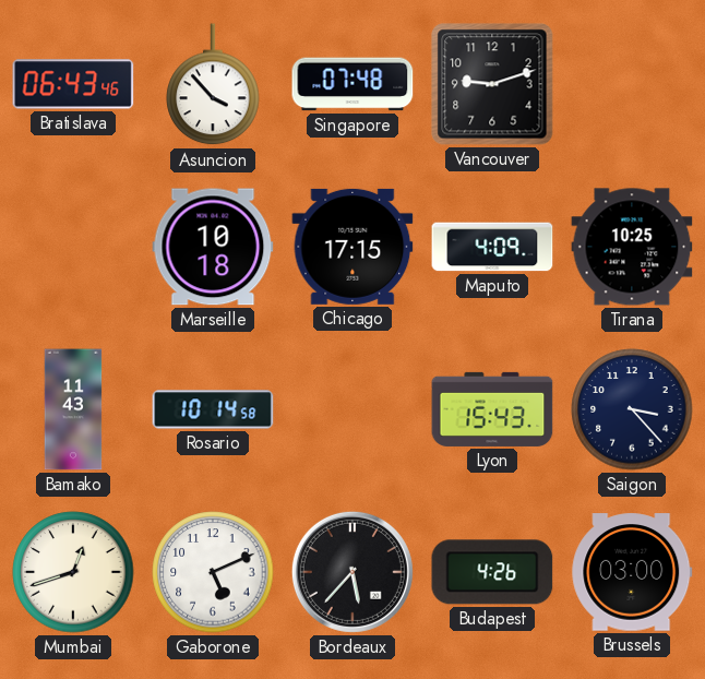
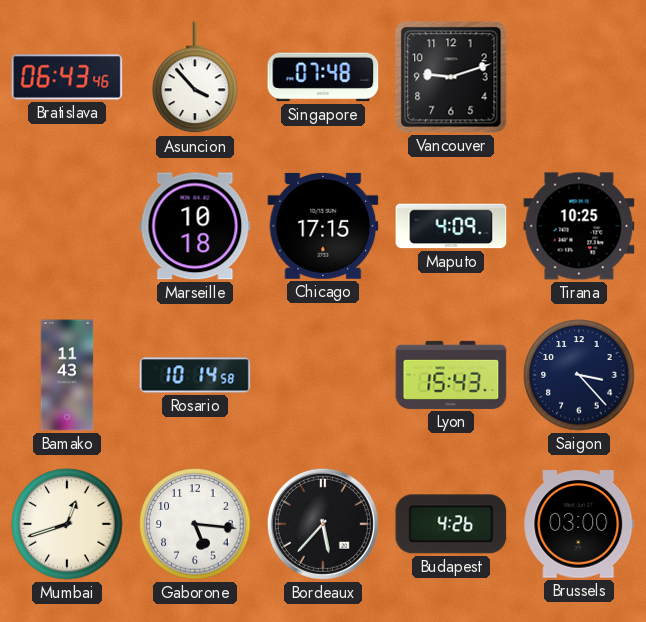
Gaborone: 5:11 -> 5:16 (195, 524)
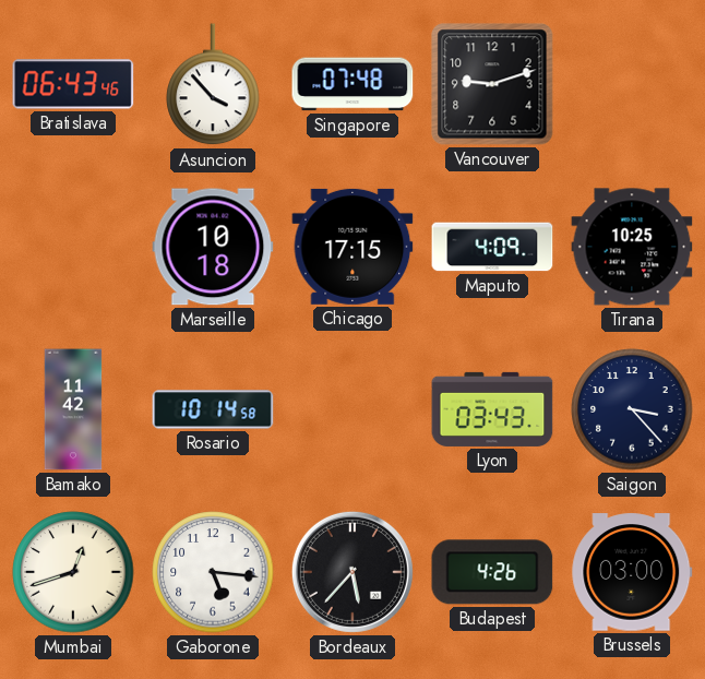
Bamako: 11:43 -> 11:42 (73, 409)
Lyon: 15:43 -> 03:43 (492, 409)
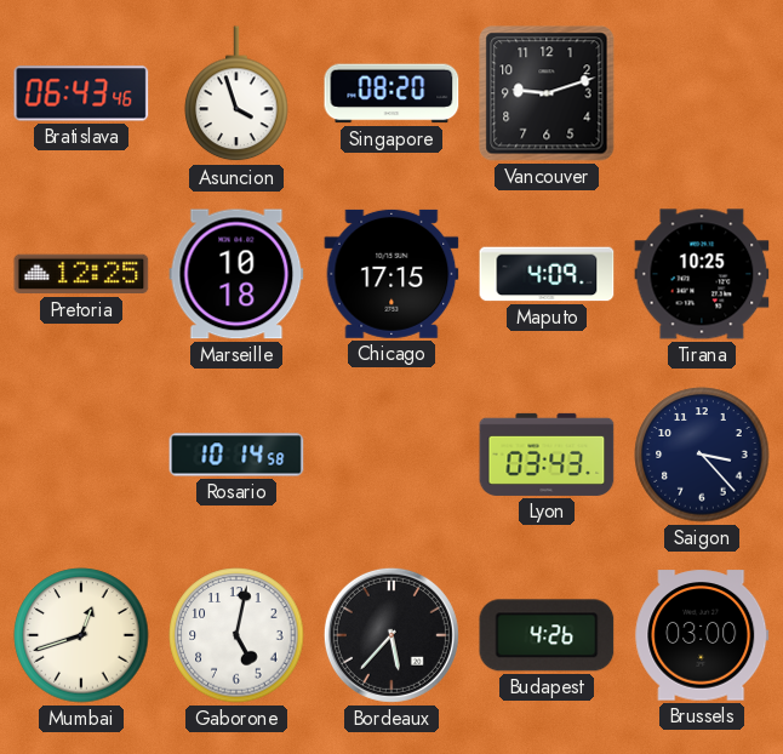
Asuncion: 3:53 -> 3:57 (236, 95)
Singapore: 07:48 -> 08:20 (391, 93)
Pretoria: none -> 12:25 (81, 274)
Bamako: 11:42 -> none (73, 409)
Gaborone: 5:16 -> 5:02 (236, 635)
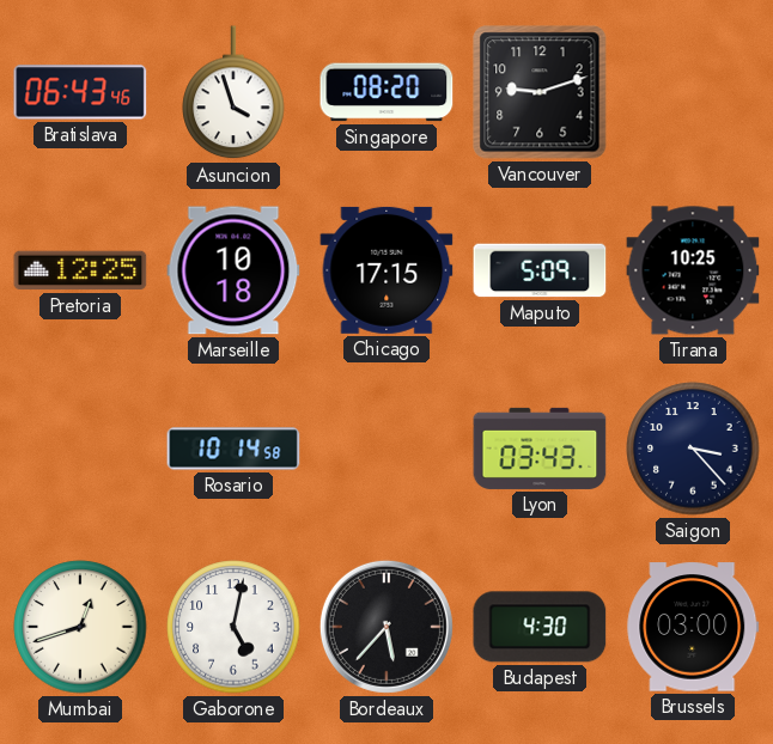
Maputo: 4:09 -> 5:09 (540, 270)
Budapest: 4:26 -> 4:30 (540, 627)
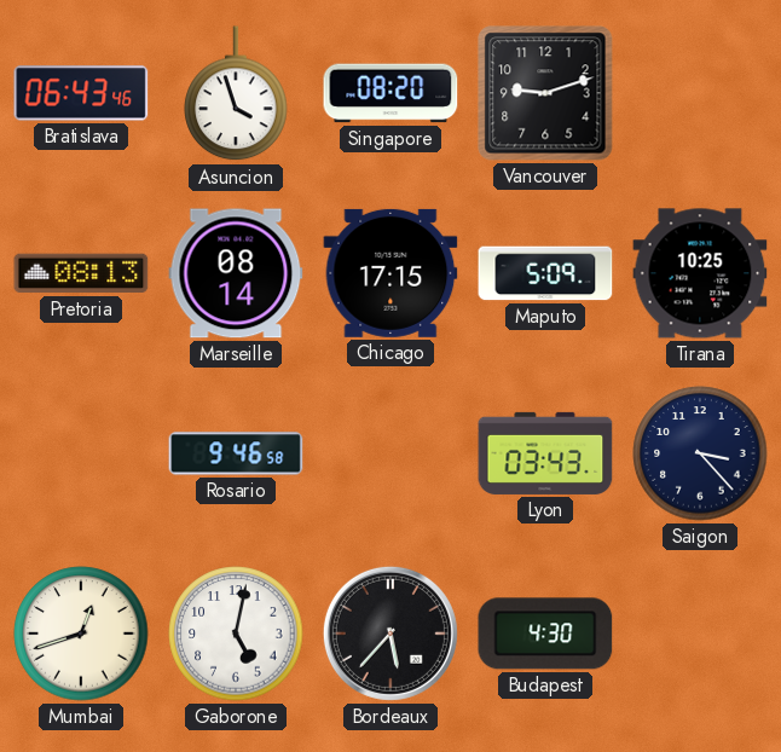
Pretoria: 12:25 -> 08:13 (81, 273)
Marseille: 10:18 -> 08:14 (236, 273)
Rosario: 10:14 -> 9:46 (236, 453)
Brussels: 03:00 -> none (693, 627)
